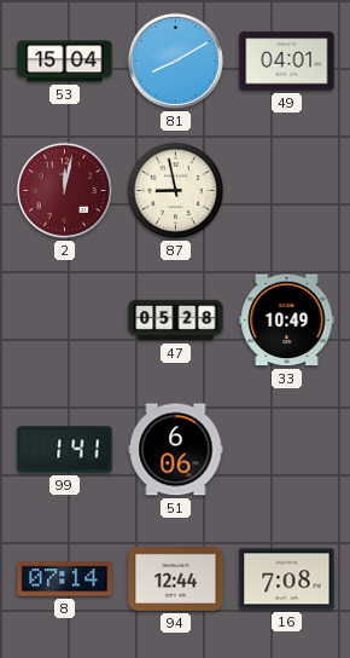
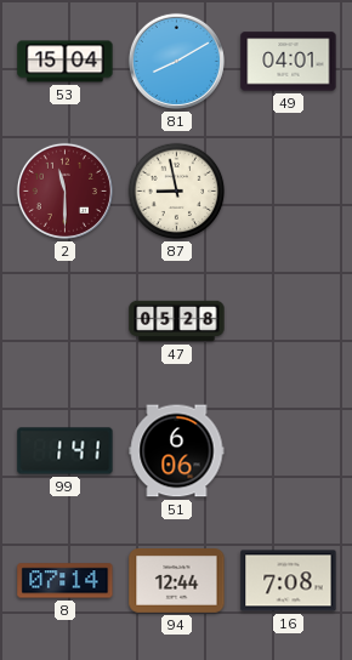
2: 12:02 -> 11:30 (64, 190)
33: 10:49 -> none (287, 321)
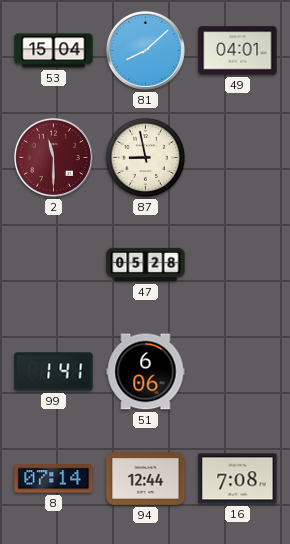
81: 8:10 -> 8:08 (145, 50)
